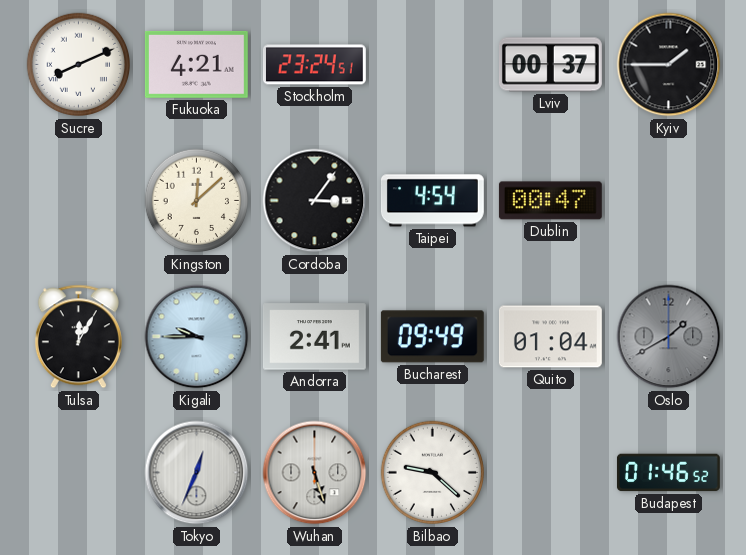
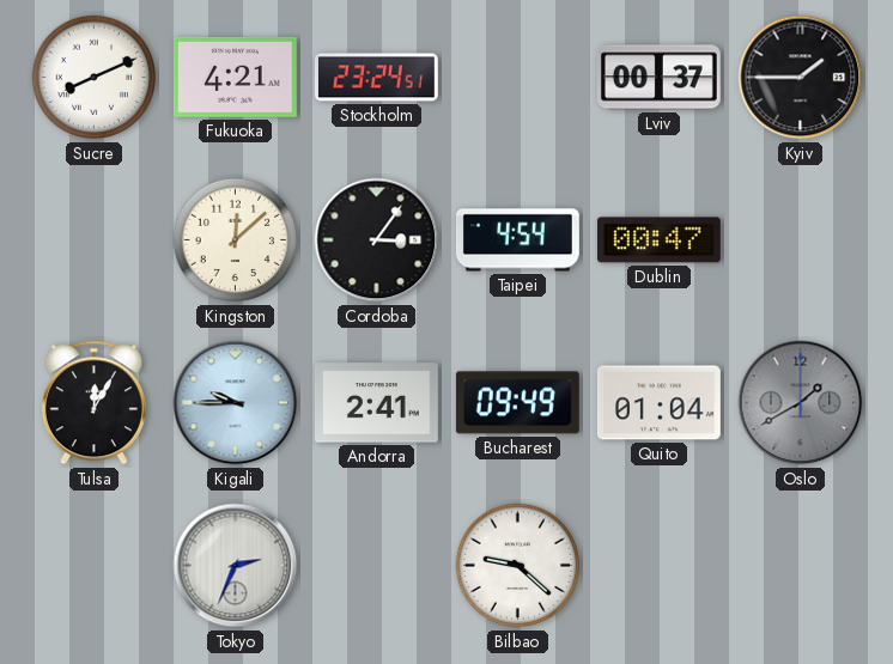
Tokyo: 12:34 -> 2:34 (236, 566)
Wuhan: 5:27 -> none (315, 473)
Budapest: 01:46 -> none (668, 473)
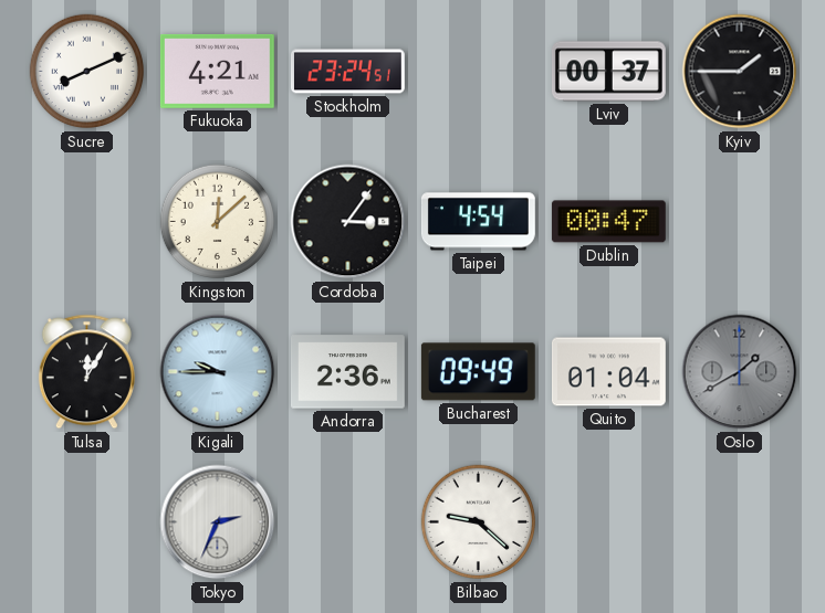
Andorra: 2:41 -> 2:36 (347, 372)
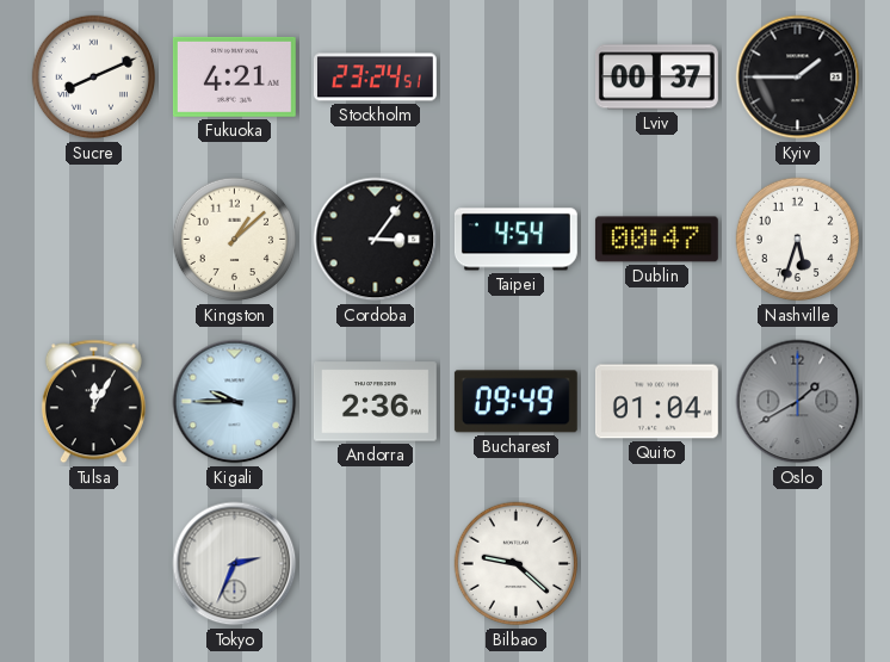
Kingston: 12:08 -> 1:08 (235, 240)
Nashville: none -> 5:33 (798, 240)
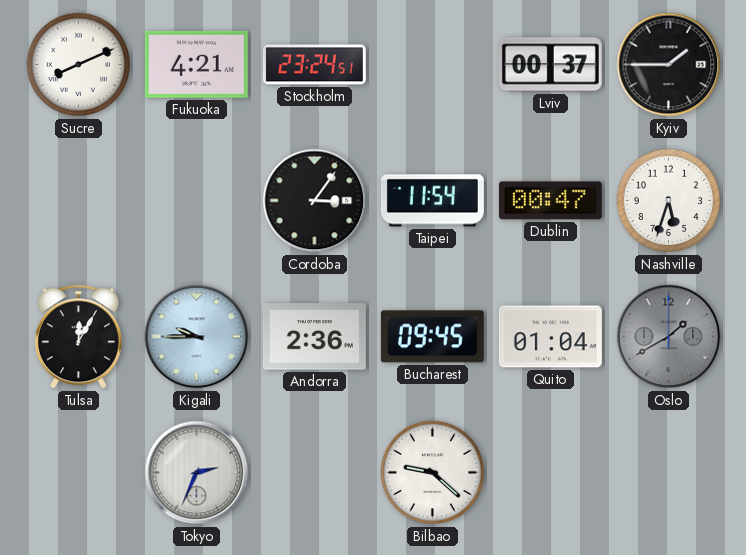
Kingston: 1:08 -> none (235, 240)
Taipei: 4:54 -> 11:54 (432, 201)
Bucharest: 09:49 -> 09:45 (432, 337)
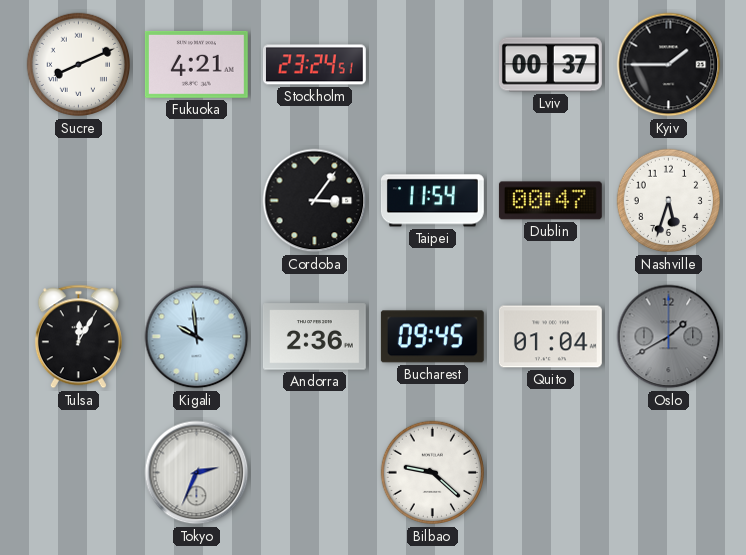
Kigali: 9:45 -> 9:59 (197, 337)
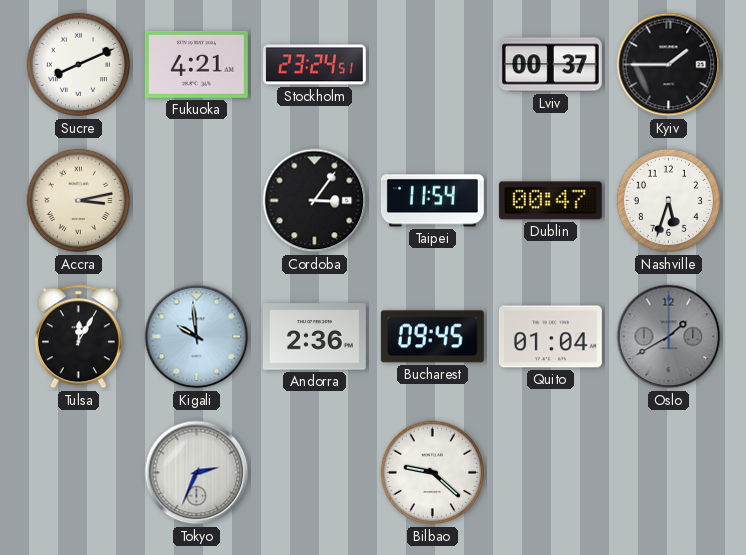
Accra: none -> 3:13 (79, 201)
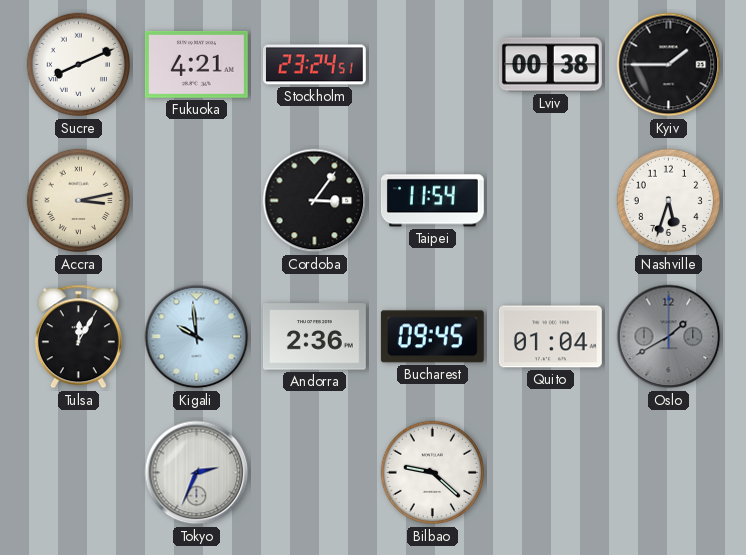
Lviv: 00:37 -> 00:38 (550, 65)
Dublin: 00:47 -> none (550, 201)
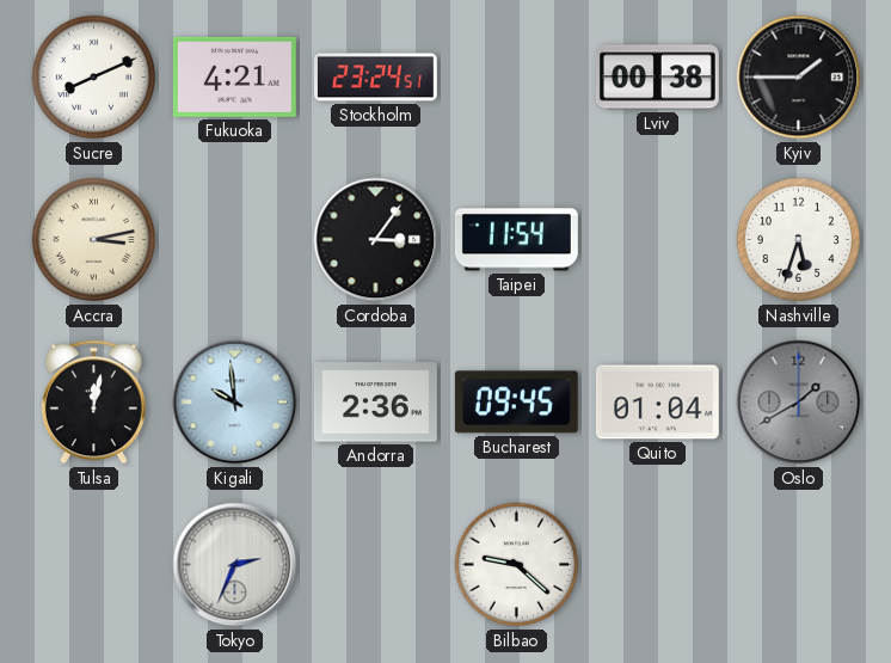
Tulsa: 12:05 -> 12:02 (93, 403)
